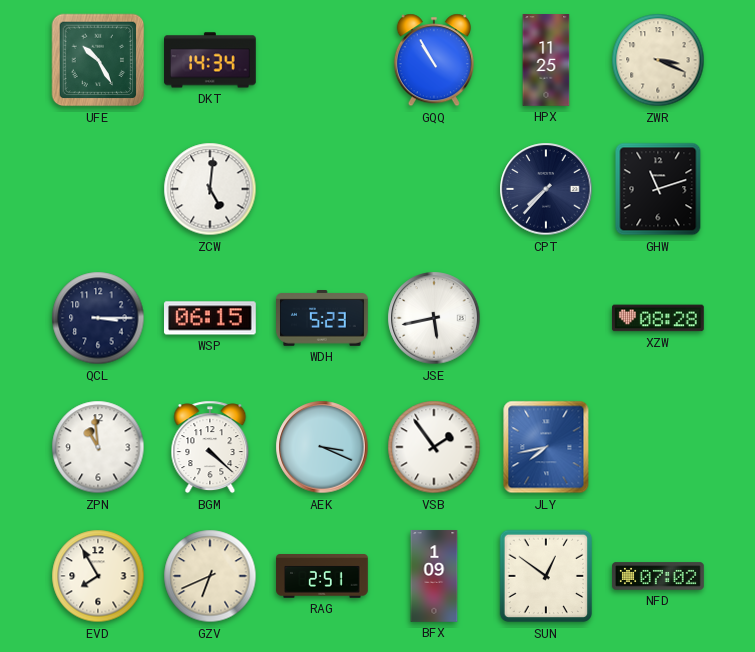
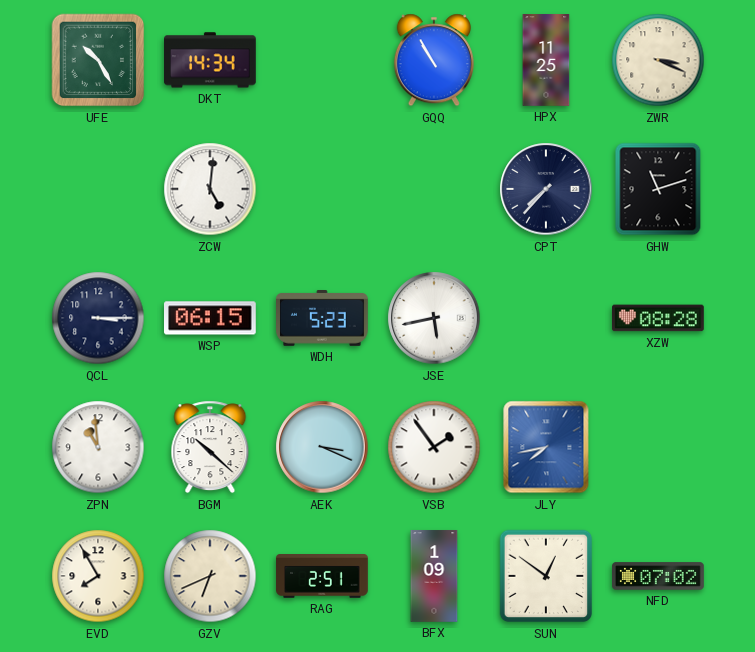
BGM: 4:22 -> 10:22 (210, 447)
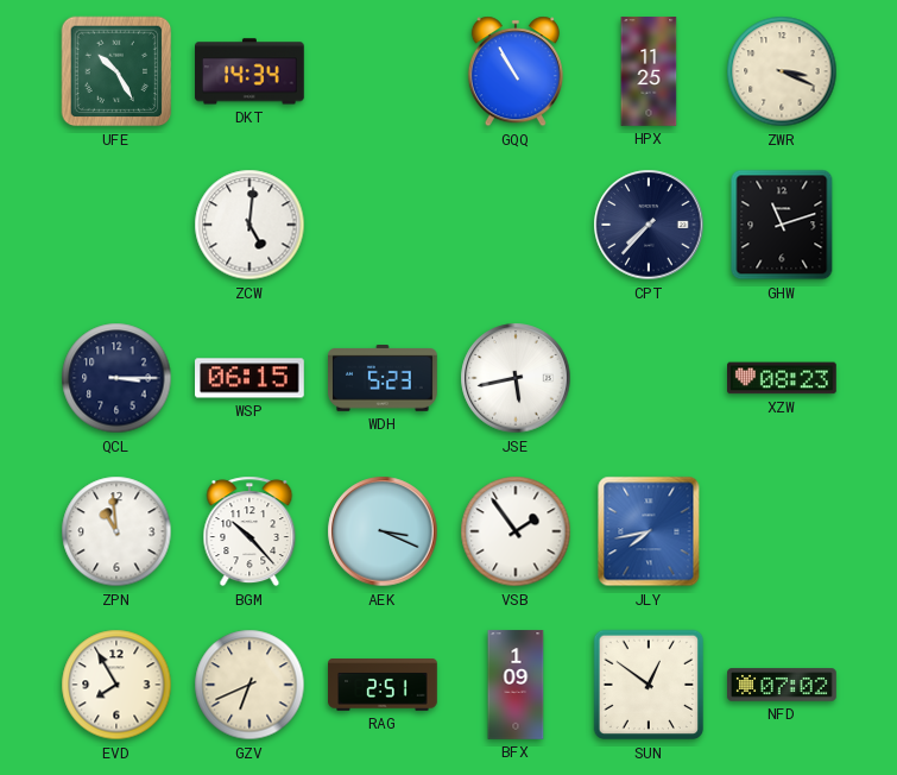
XZW: 08:28 -> 08:23 (783, 378)
BGM: 10:22 -> 10:23 (249, 531)
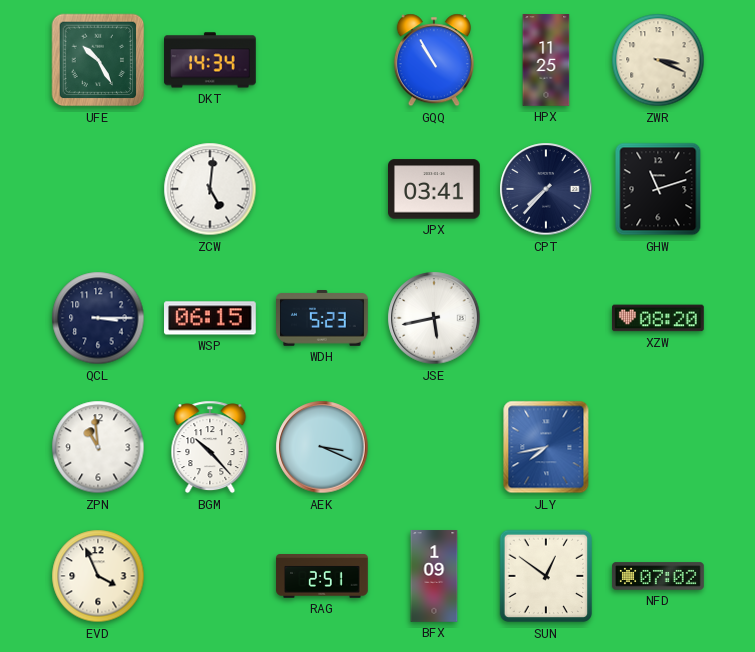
JPX: none -> 03:41 (435, 189)
XZW: 08:23 -> 08:20 (659, 318)
VSB: 1:54 -> none (516, 531)
EVD: 7:55 -> 3:56 (98, 576)
GZV: 6:41 -> none (249, 685)
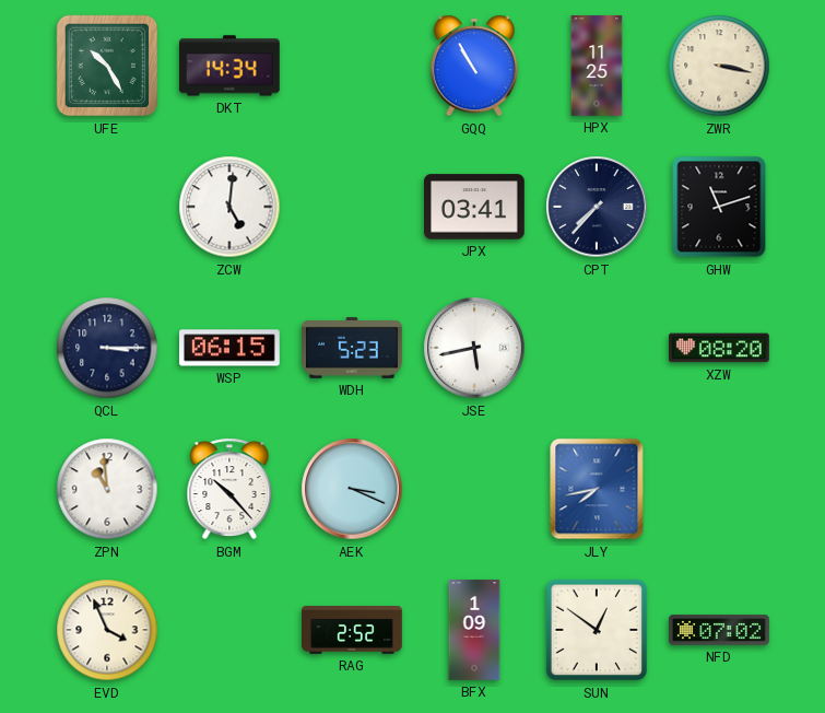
ZWR: 3:19 -> 3:17 (719, 66)
RAG: 2:51 -> 2:52 (352, 631)
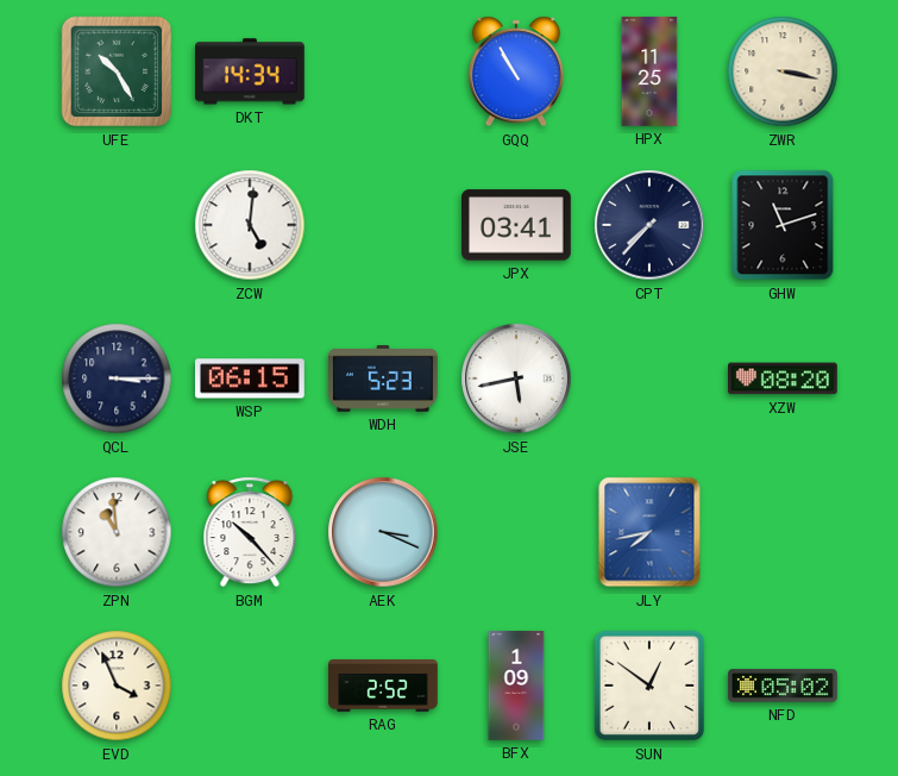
NFD: 07:02 -> 05:02 (783, 686)
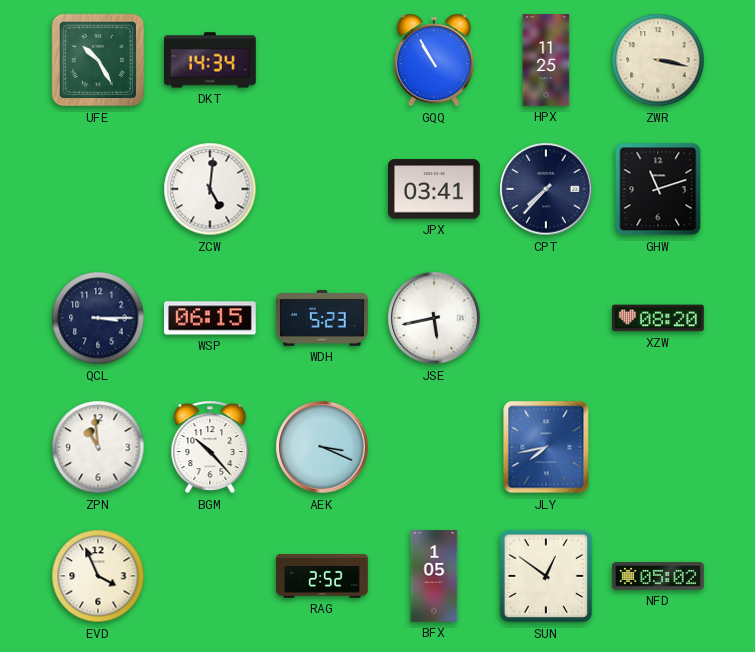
BFX: 1:09 -> 1:05 (434, 576)
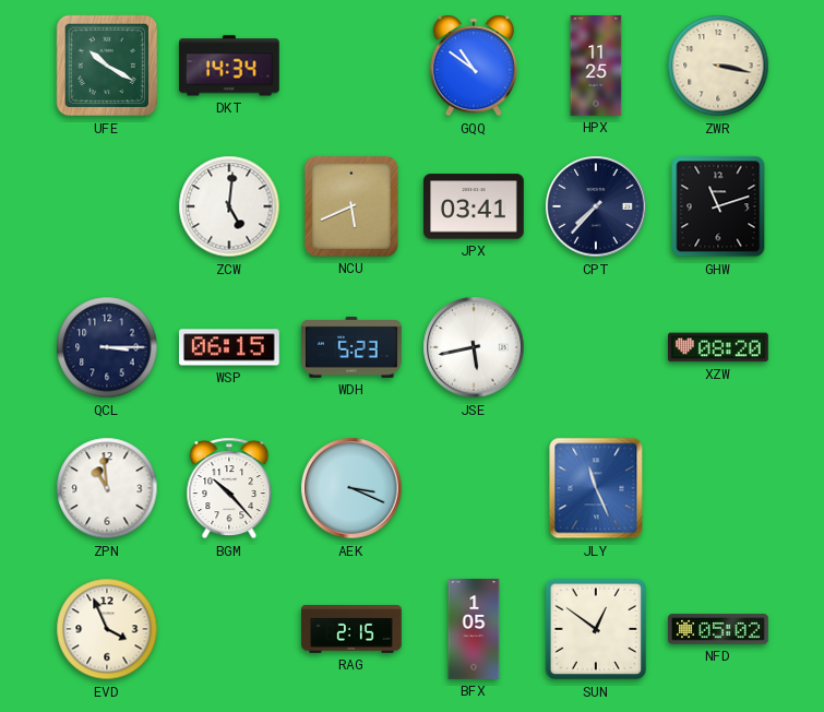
UFE: 10:25 -> 10:20 (107, 66)
GQQ: 10:55 -> 10:51 (474, 66)
NCU: none -> 5:41 (351, 206)
JLY: 7:43 -> 11:26 (596, 488)
RAG: 2:52 -> 2:15 (351, 630)
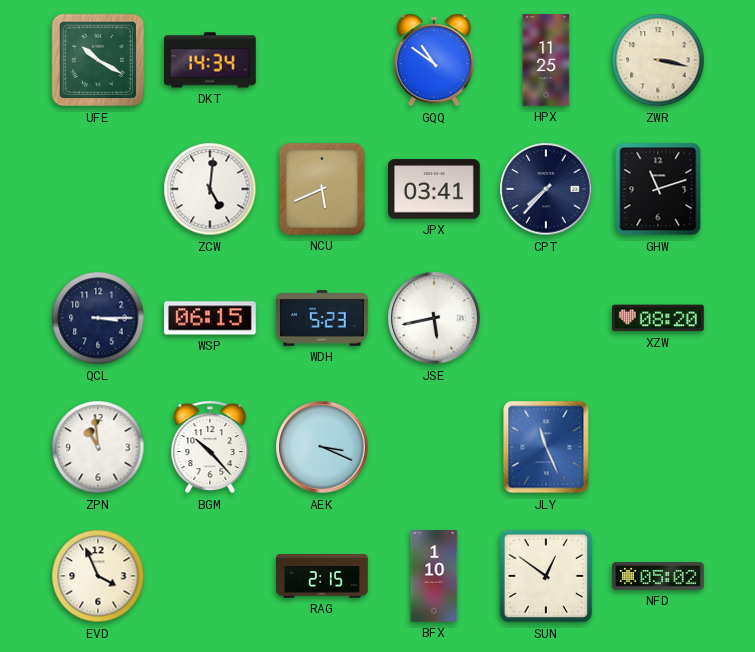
BFX: 1:05 -> 1:10 (434, 576)
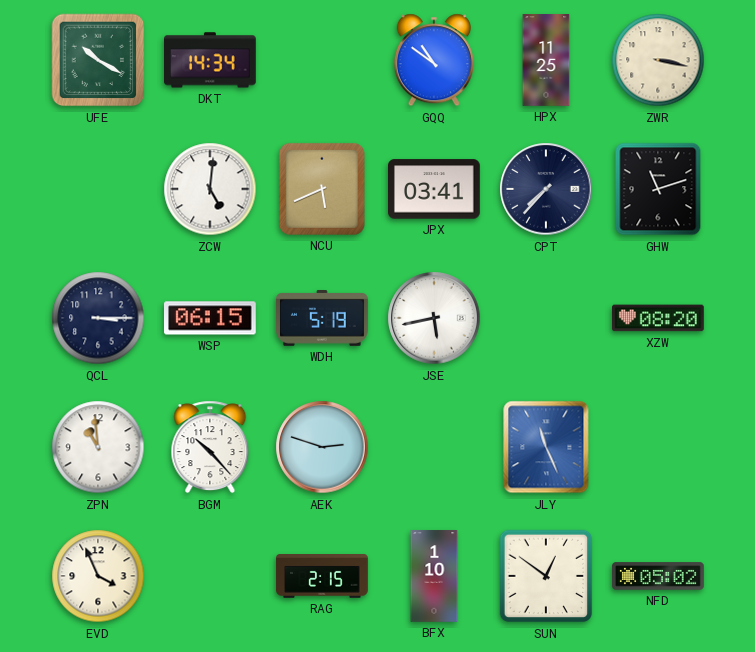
WDH: 5:23 -> 5:19 (323, 319)
AEK: 3:19 -> 2:48 (322, 447)
